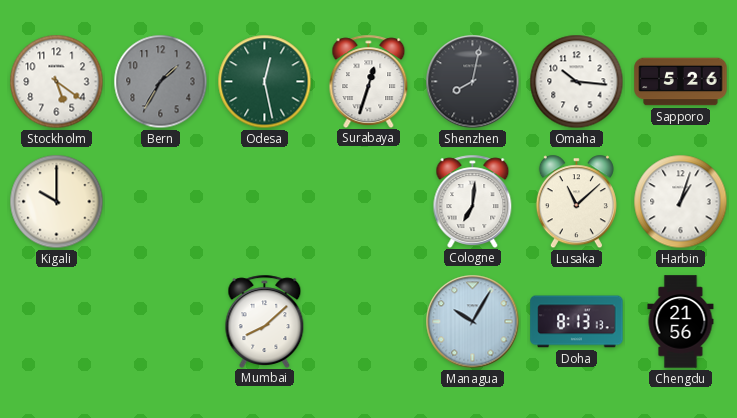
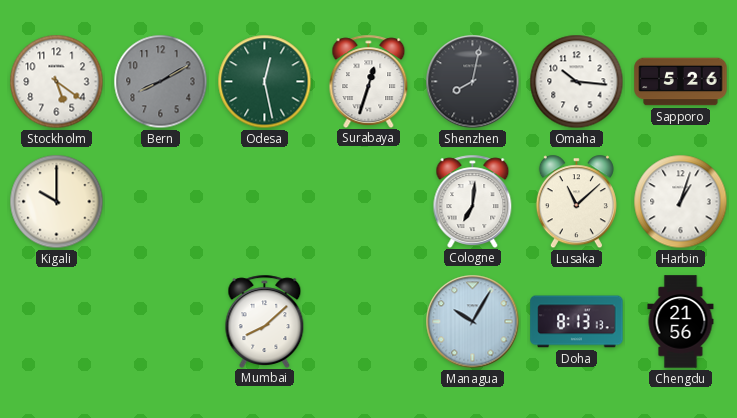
Bern: 1:35 -> 8:10 (161, 82)
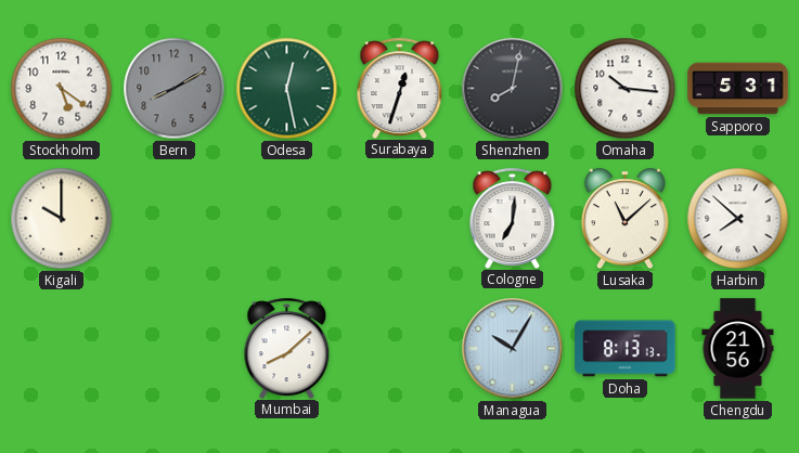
Sapporo: 5:26 -> 5:31 (738, 89)
Harbin: 1:03 -> 7:52 (738, 219)
